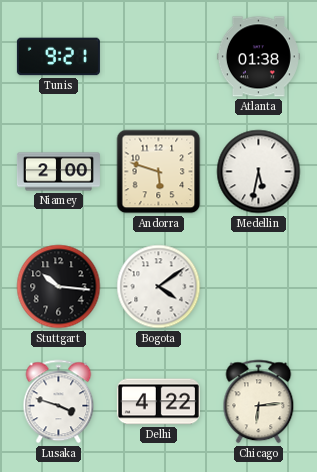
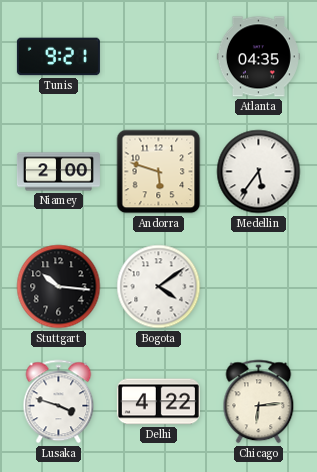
Atlanta: 01:38 -> 04:35 (258, 57)
Medellin: 5:32 -> 5:36 (259, 172)
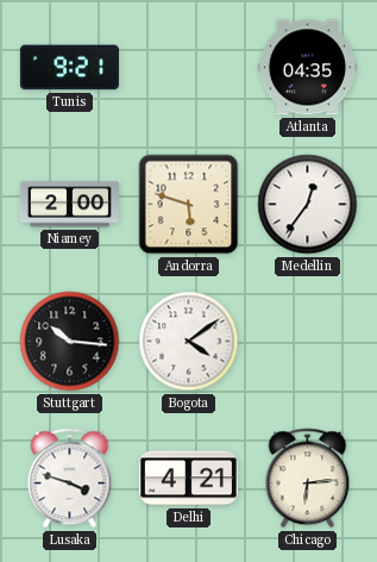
Medellin: 5:36 -> 12:36 (308, 205)
Delhi: 4:22 -> 4:21 (188, 479)
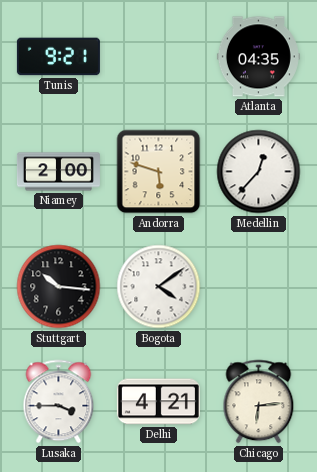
Medellin: 12:36 -> 12:37 (259, 172)
Lusaka: 3:48 -> 3:45 (59, 402)
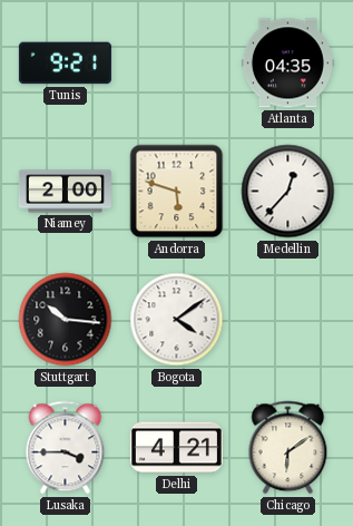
Chicago: 6:14 -> 6:09 (288, 448)
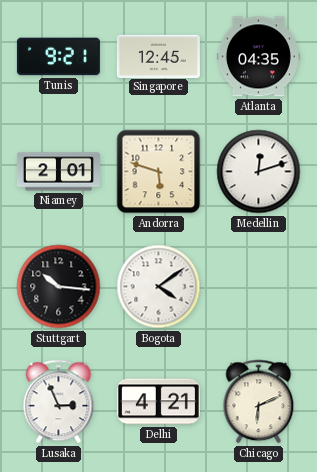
Singapore: none -> 12:45 (158, 56)
Niamey: 2:00 -> 2:01 (58, 172)
Medellin: 12:37 -> 12:12 (259, 172)
Lusaka: 3:45 -> 2:56 (59, 402)
Chicago: 6:09 -> 6:11 (259, 402)
